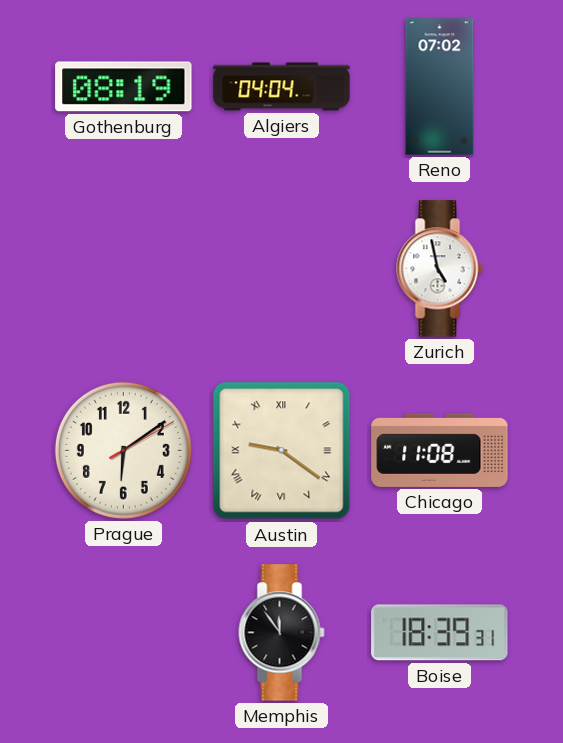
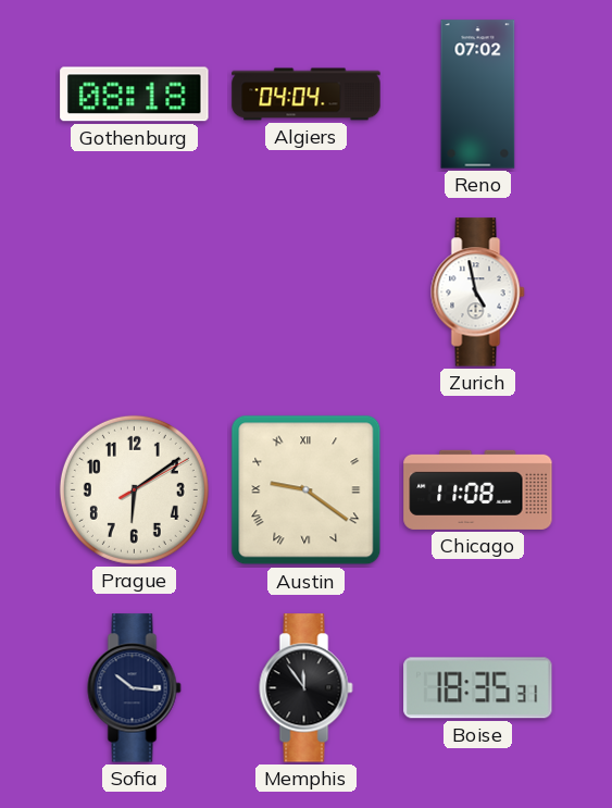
Gothenburg: 08:19 -> 08:18 (135, 95)
Sofia: none -> 10:16 (135, 688)
Boise: 18:39 -> 18:35 (478, 688)
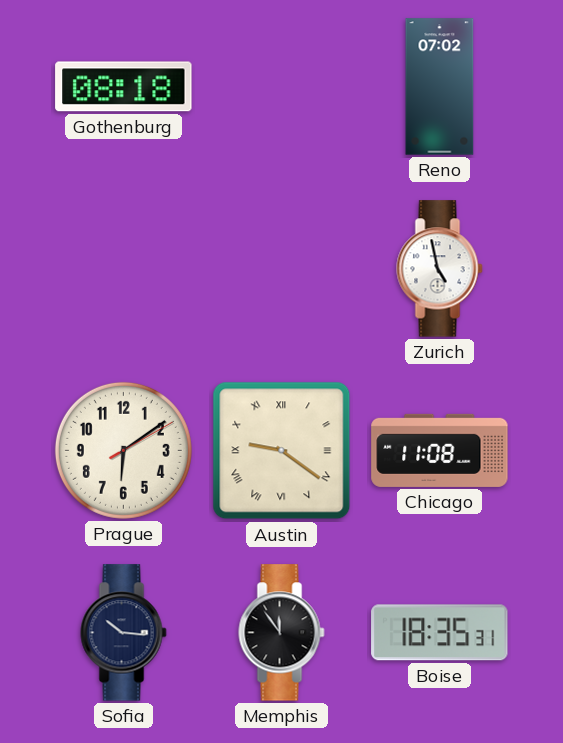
Algiers: 04:04 -> none (307, 95)
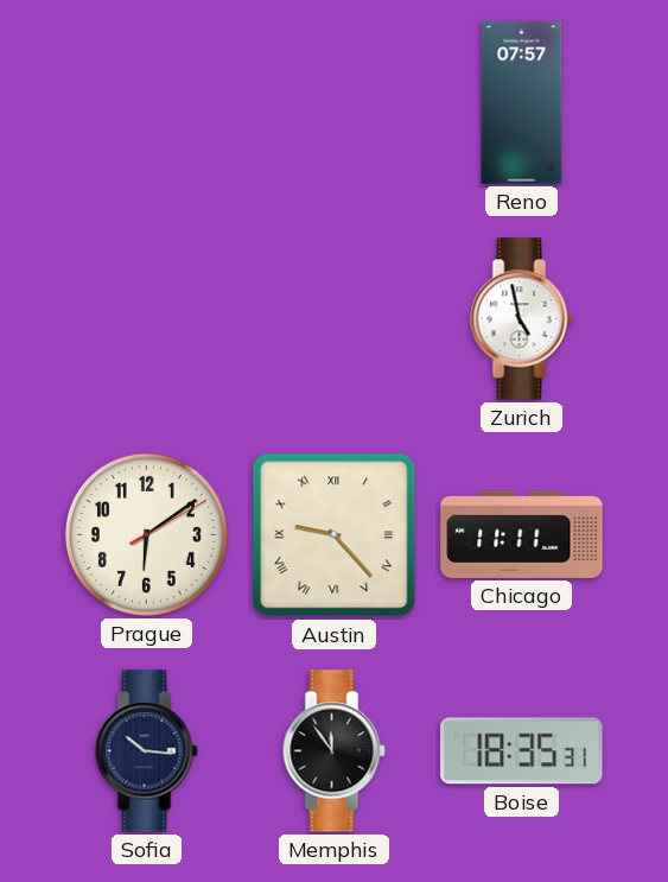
Gothenburg: 08:18 -> none (124, 87)
Reno: 07:02 -> 07:57 (522, 103)
Austin: 9:21 -> 9:23 (335, 535)
Chicago: 11:08 -> 11:11 (522, 534)
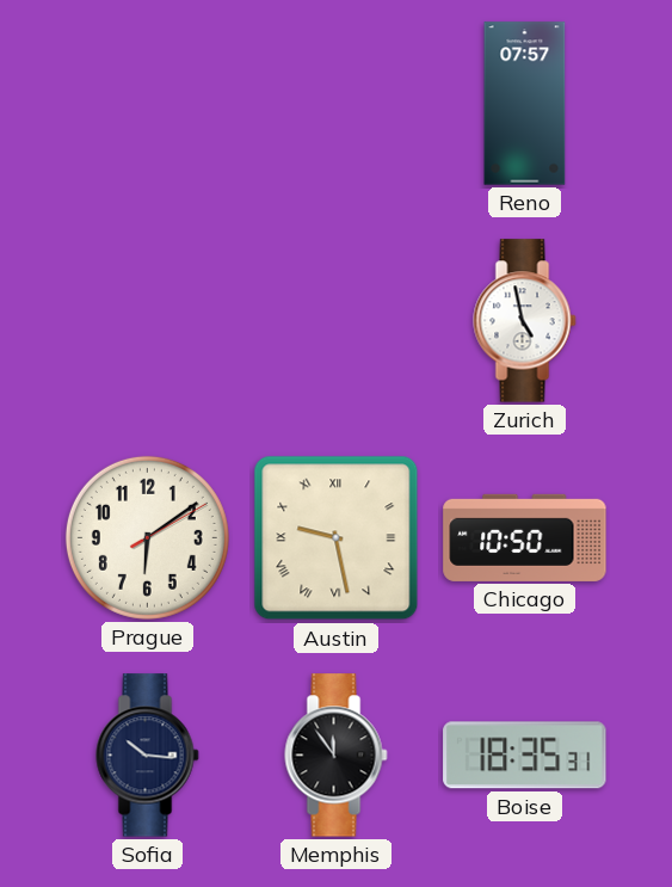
Austin: 9:23 -> 9:28 (337, 538)
Chicago: 11:11 -> 10:50 (525, 537)
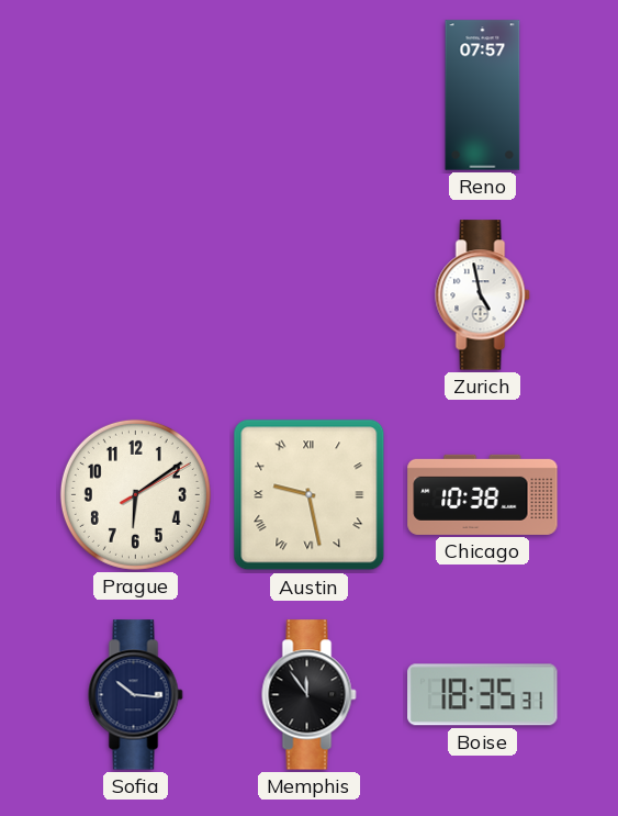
Chicago: 10:50 -> 10:38 (483, 494)
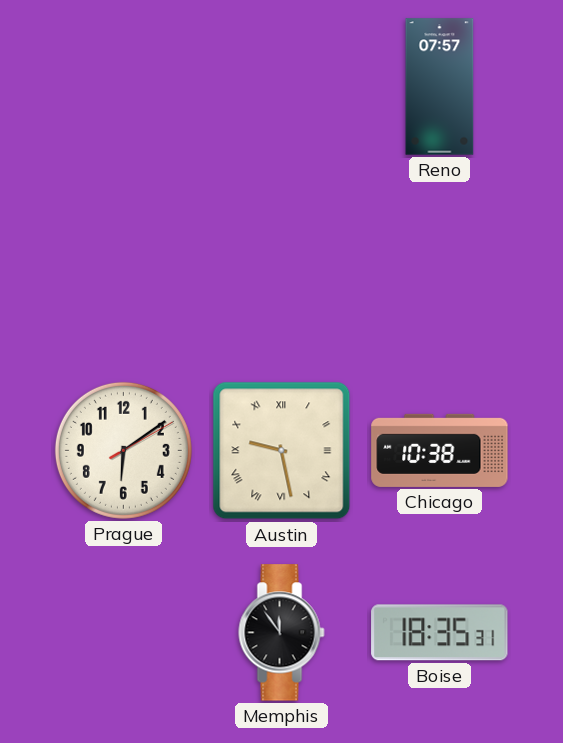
Zurich: 4:58 -> none (483, 295)
Sofia: 10:16 -> none (136, 695)
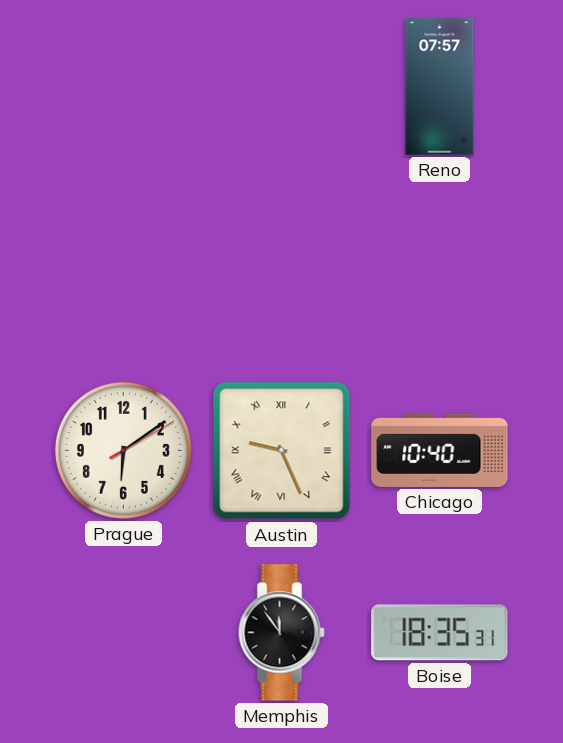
Austin: 9:28 -> 9:26 (282, 451)
Chicago: 10:38 -> 10:40 (440, 450)
